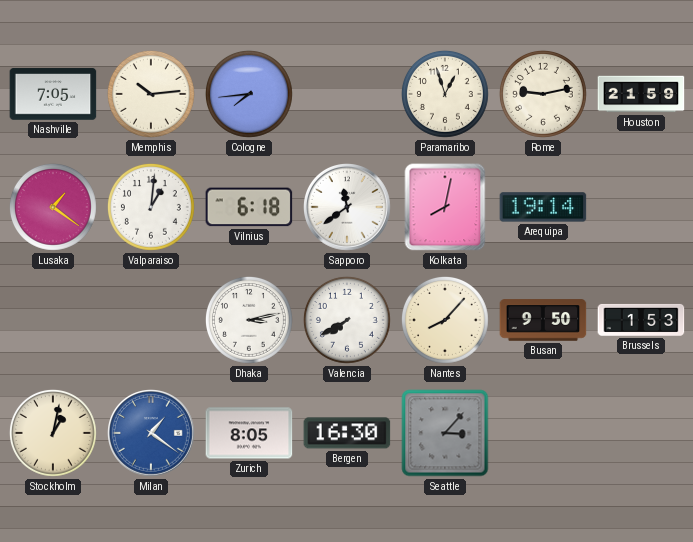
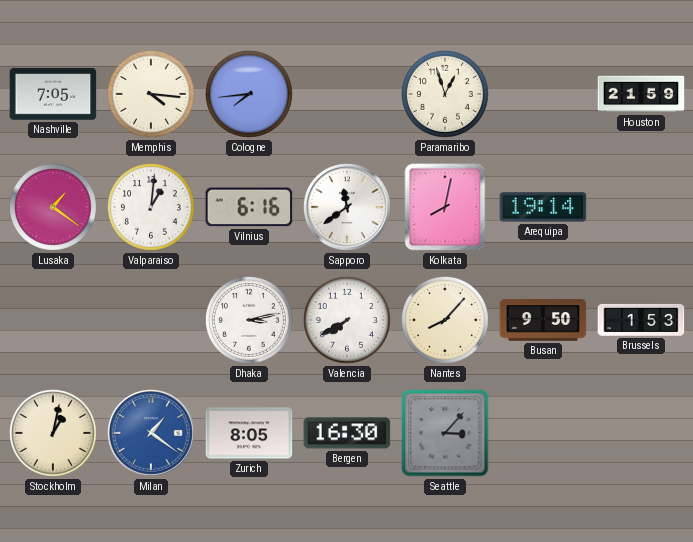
Memphis: 10:14 -> 4:16 (151, 94)
Rome: 9:13 -> none (543, 94)
Vilnius: 6:18 -> 6:16 (249, 207)
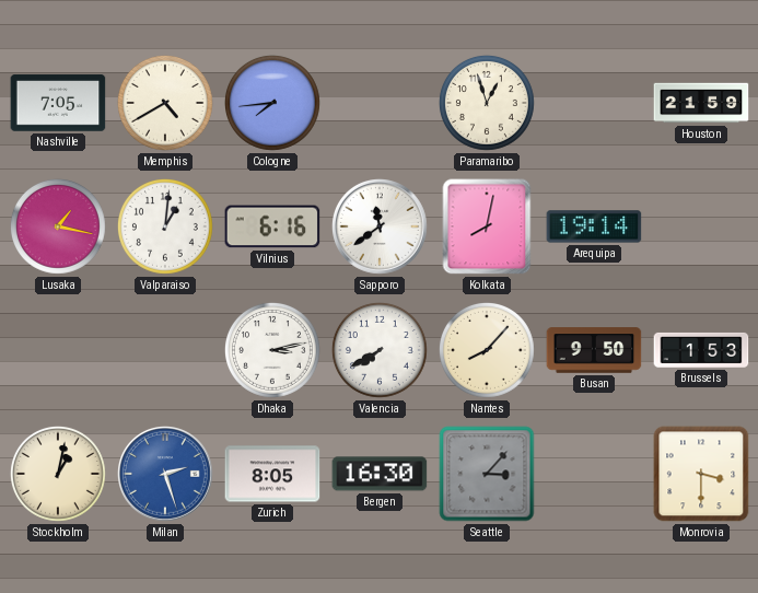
Memphis: 4:16 -> 4:40 (165, 103)
Lusaka: 1:21 -> 1:17 (58, 226)
Milan: 1:21 -> 2:27 (166, 475)
Monrovia: none -> 3:30 (701, 474)
